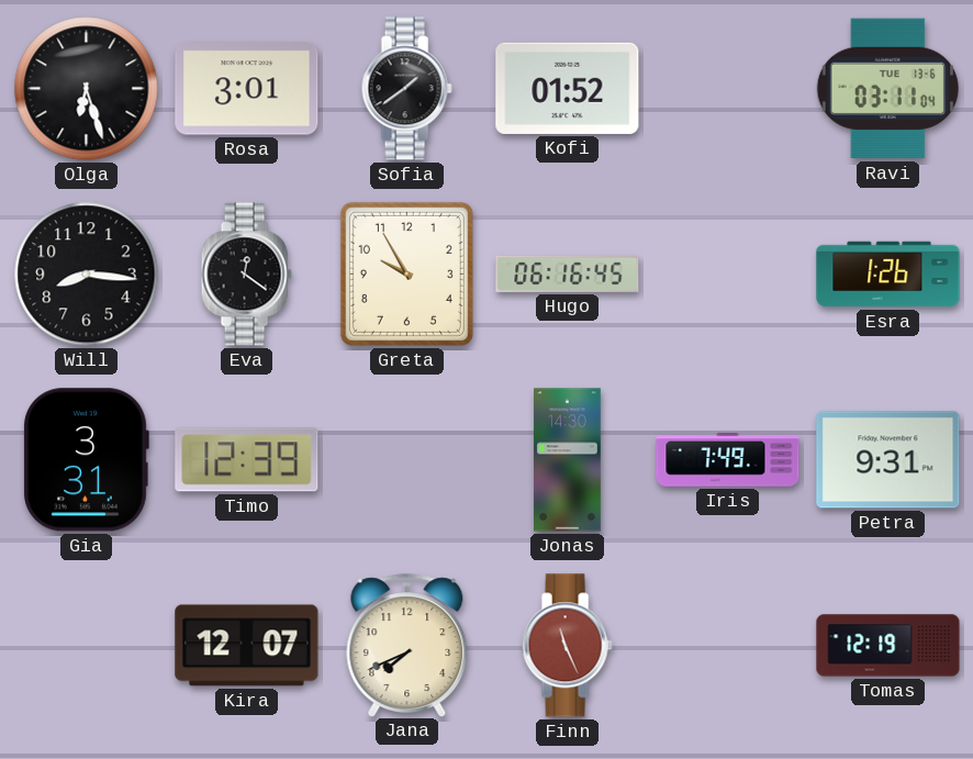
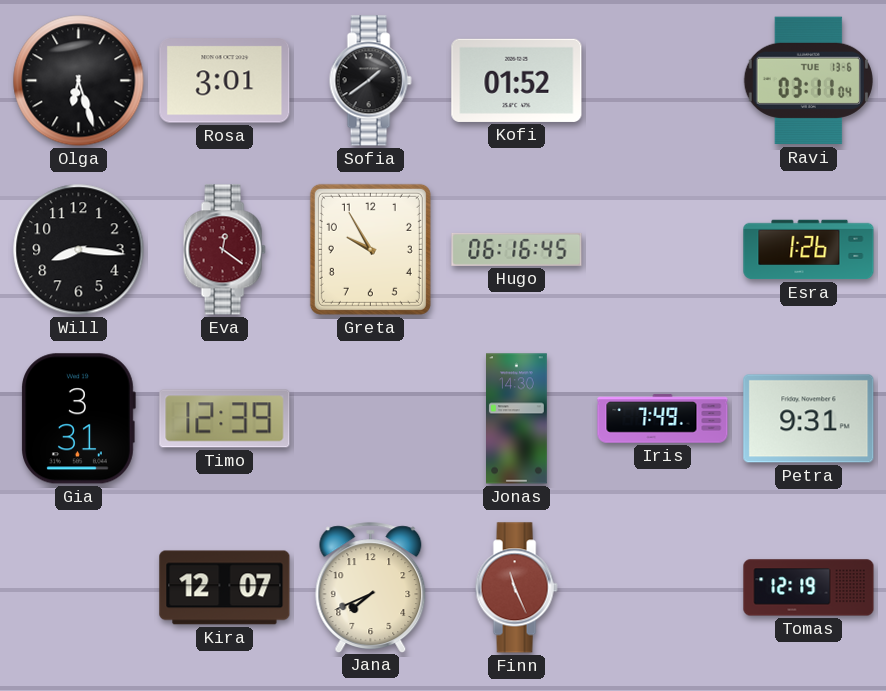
Eva dial: black -> burgundy (224, 250)
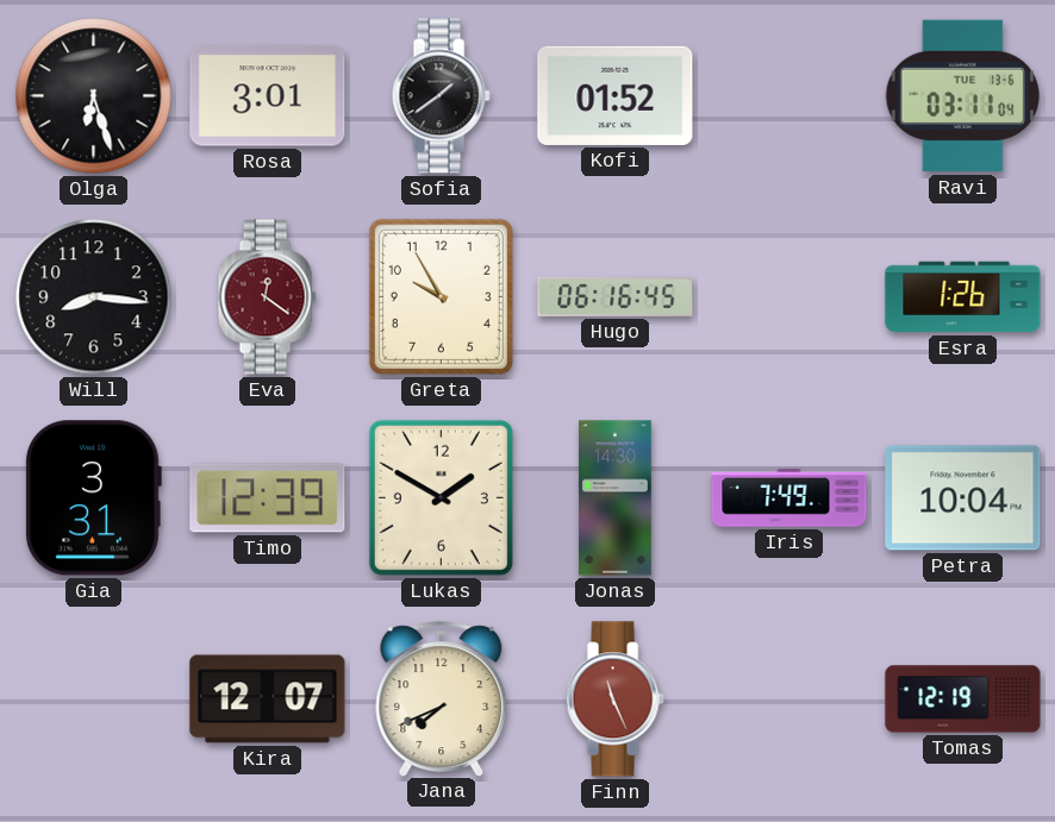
Lukas: none -> 1:50 (441, 497)
Petra: 9:31 -> 10:04 (963, 498)
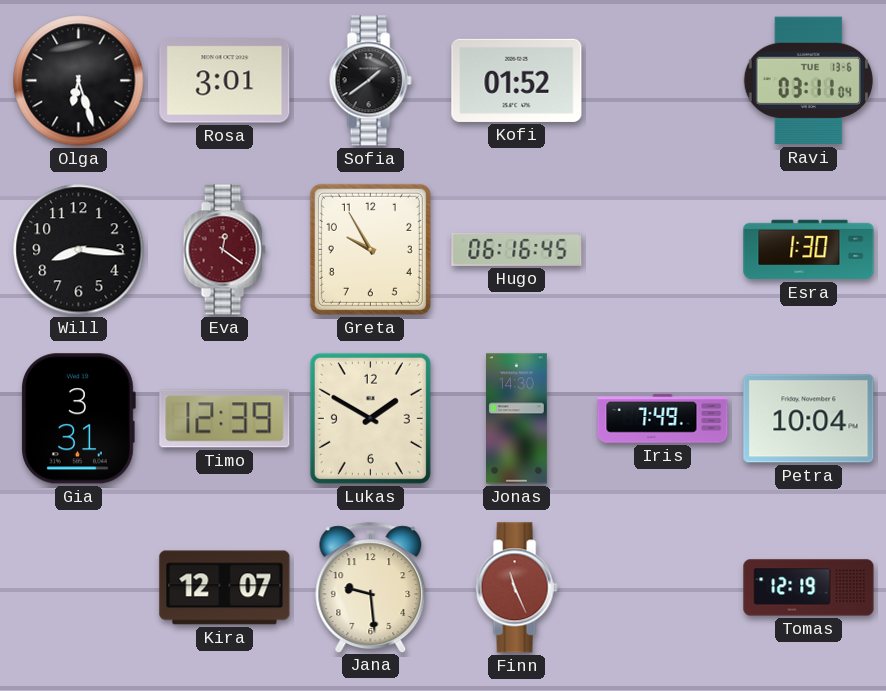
Esra: 1:26 -> 1:30 (809, 250)
Jana: 7:41 -> 9:29 (371, 587)
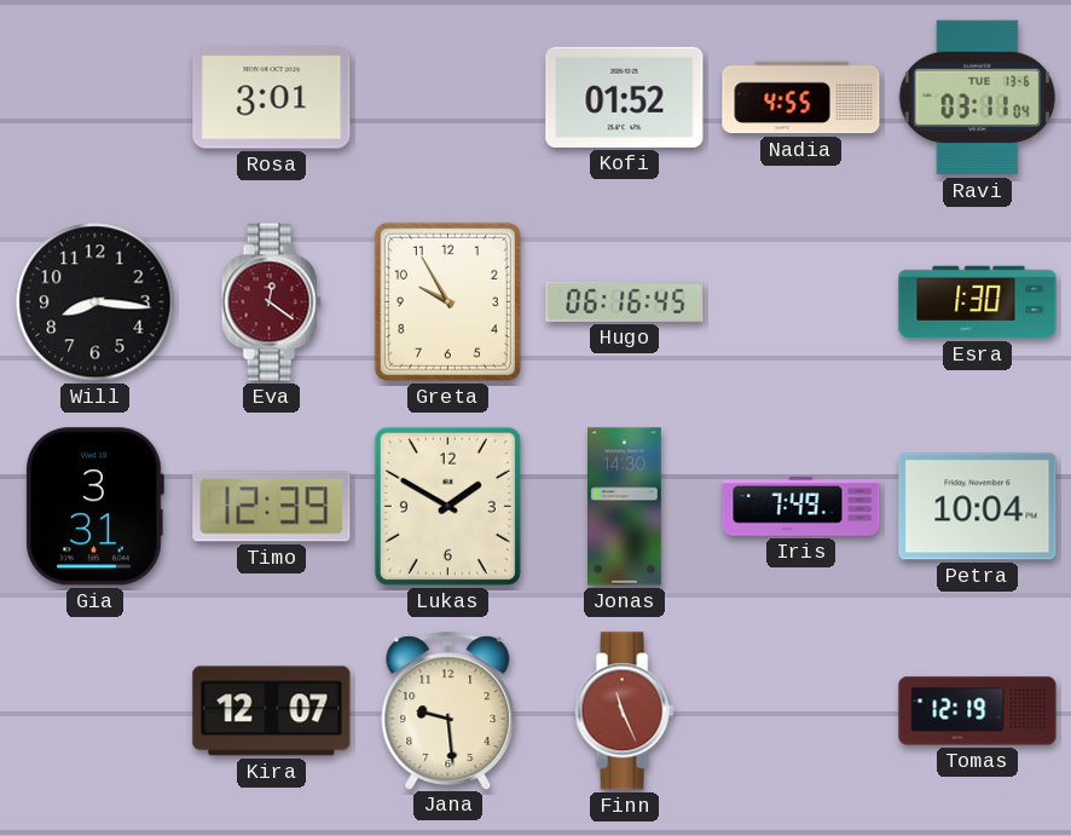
Olga: 6:27 -> none (79, 81)
Sofia: 1:39 -> none (370, 81)
Nadia: none -> 4:55 (801, 98)
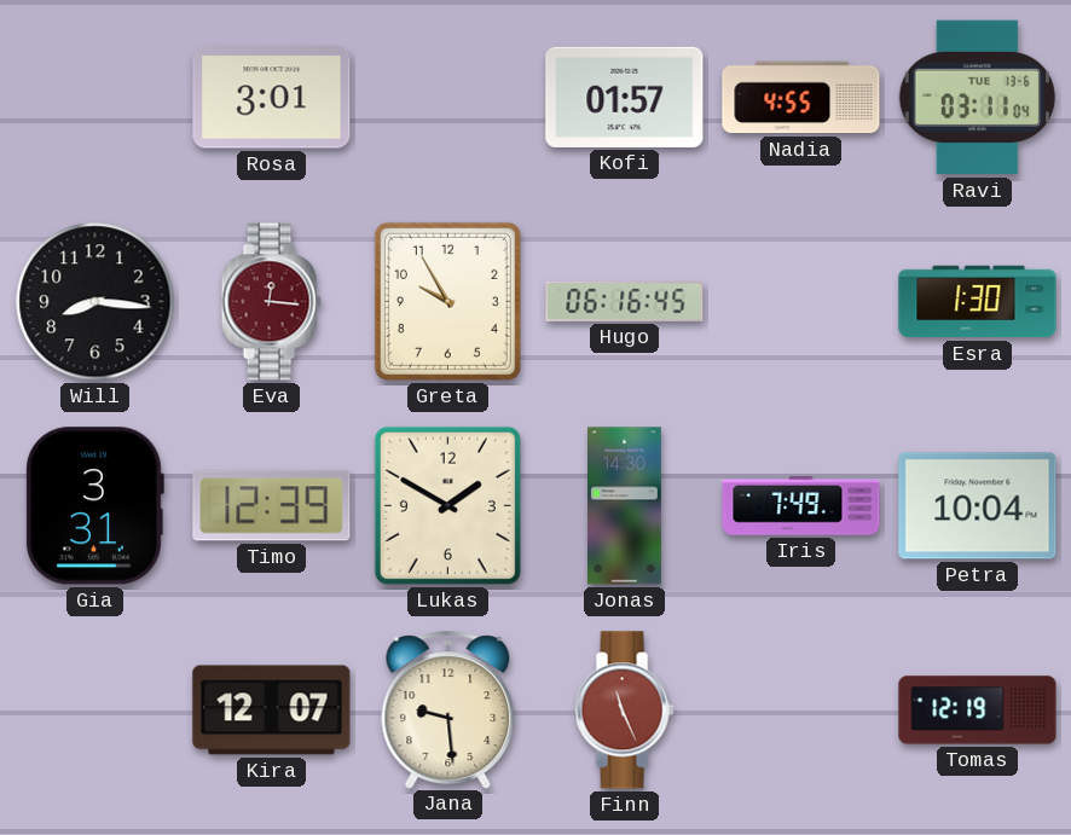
Kofi: 01:52 -> 01:57 (625, 97)
Eva: 12:21 -> 12:16 (271, 302)
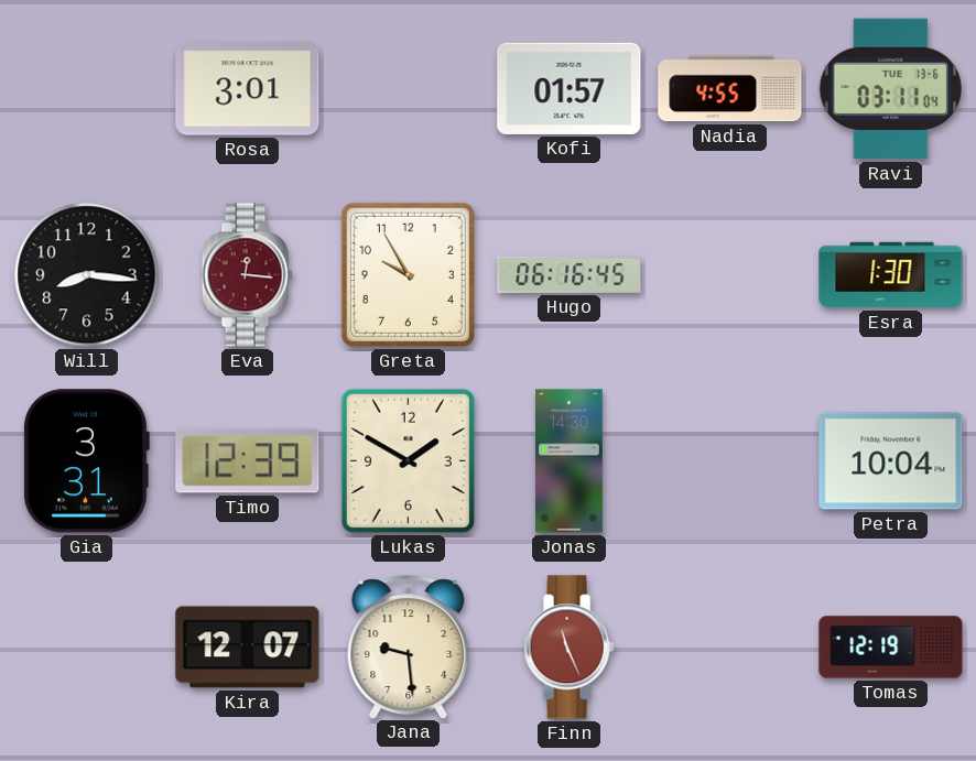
Iris: 7:49 -> none (801, 506)
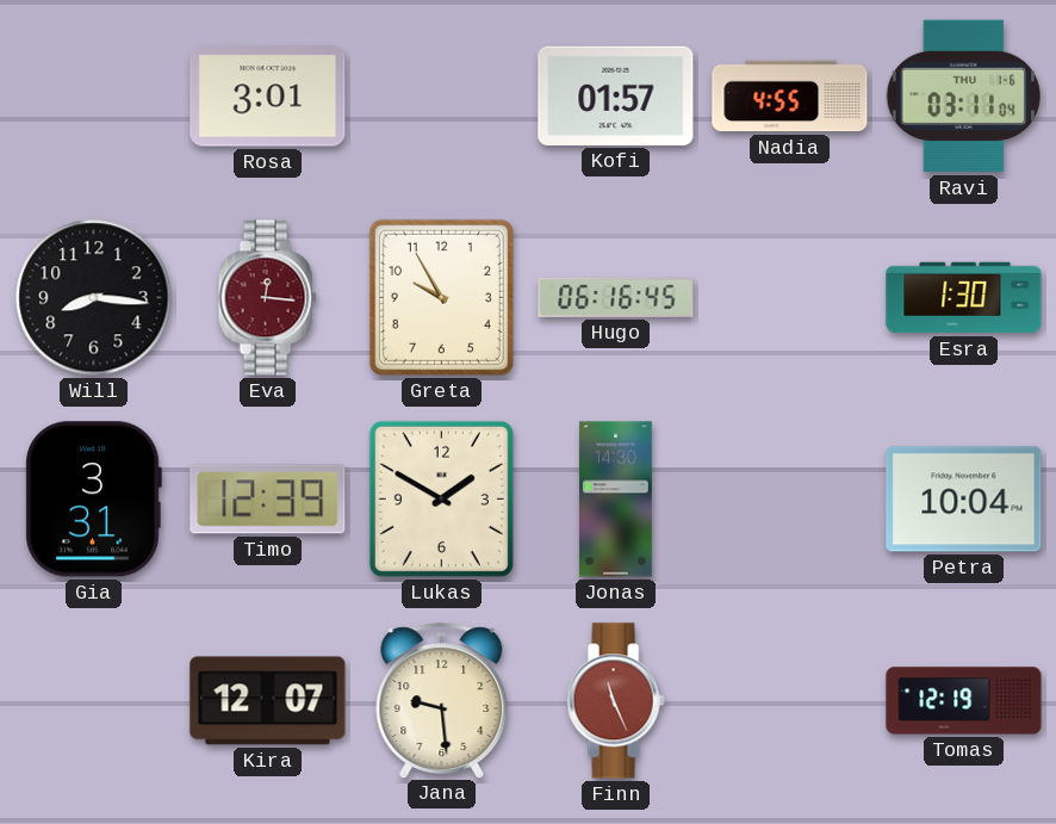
Ravi date: TUE 13-6 -> THU 1-6 (963, 97)
